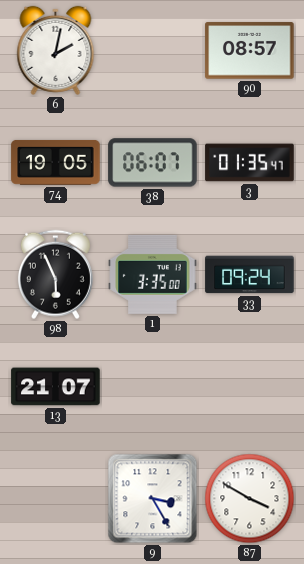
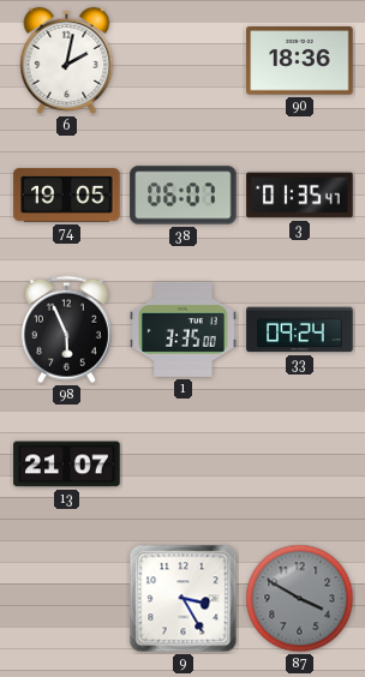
90: 08:57 -> 18:36 (300, 61)
87 dial: white -> grey (300, 599)
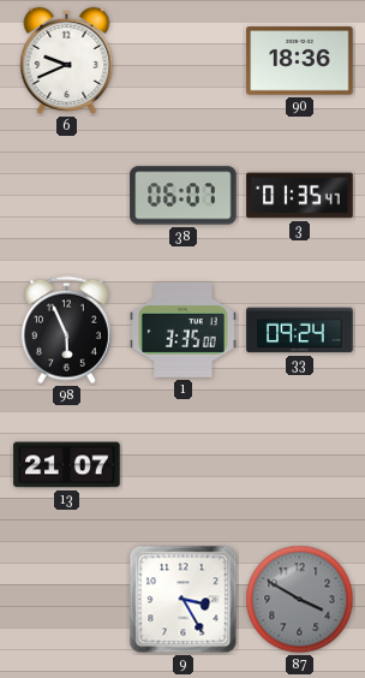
6: 2:02 -> 9:41 (67, 60)
74: 19:05 -> none (67, 194)
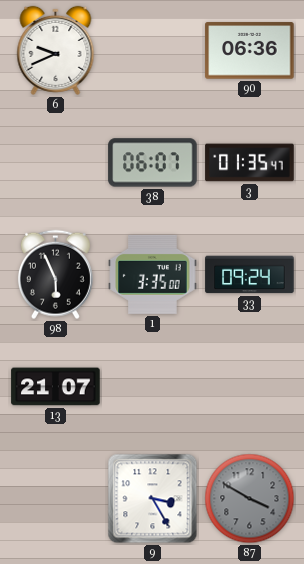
90: 18:36 -> 06:36 (250, 51)
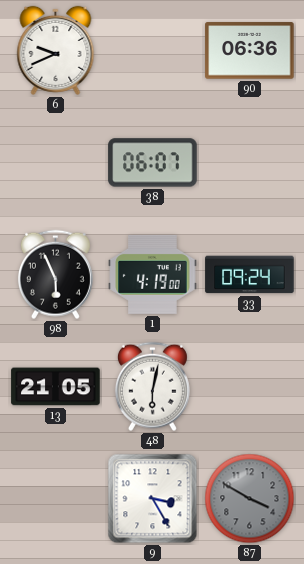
3: 01:35 -> none (250, 163)
1: 3:35 -> 4:19 (153, 274)
13: 21:07 -> 21:05 (56, 387)
48: none -> 6:02 (152, 387)
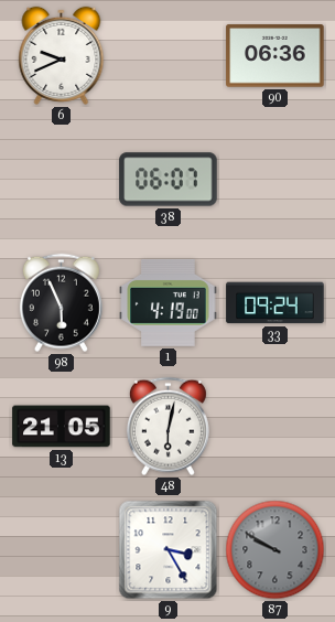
87: 3:50 -> 9:50 (275, 550)
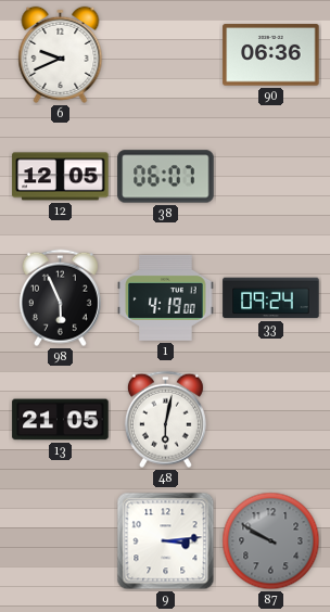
12: none -> 12:05 (61, 177)
9: 3:25 -> 3:14 (166, 541)
